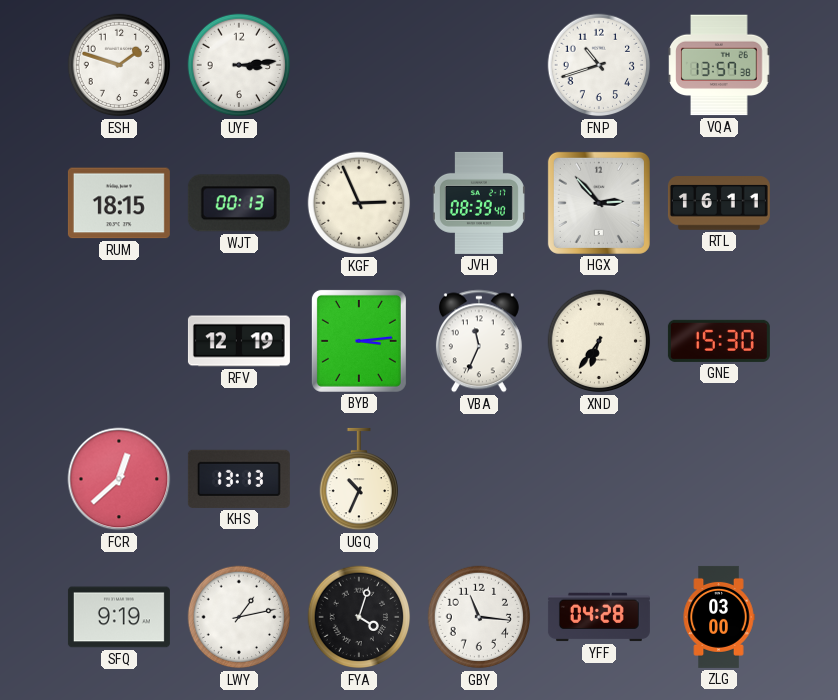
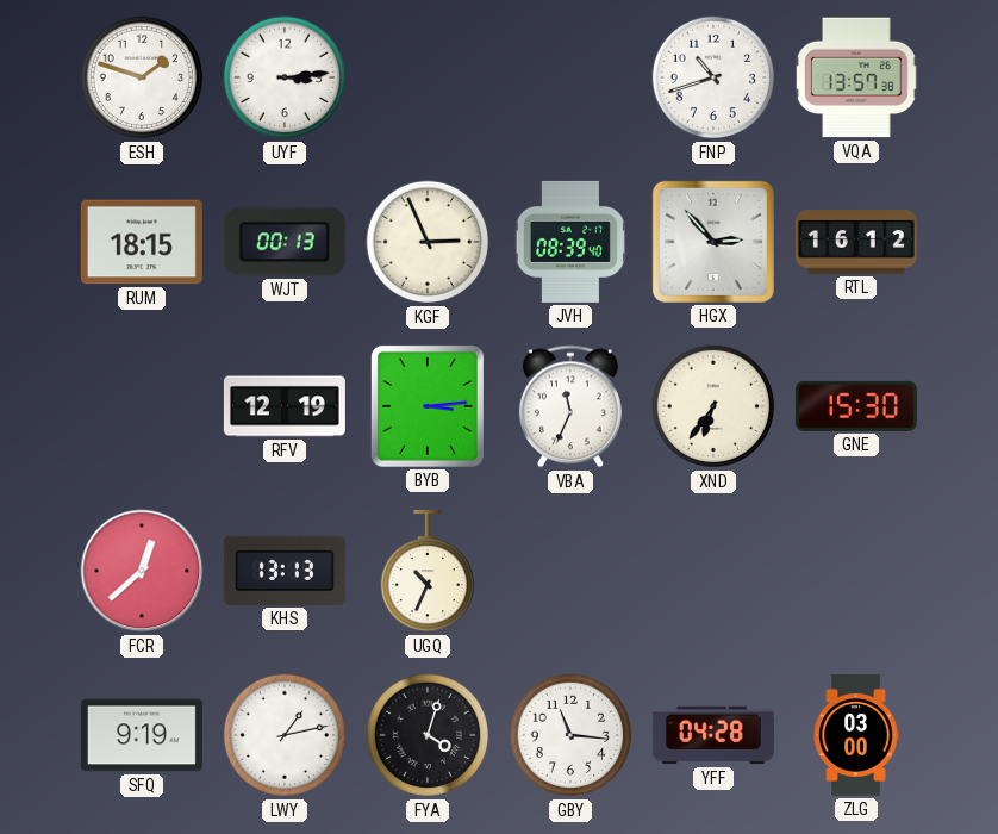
RTL: 16:11 -> 16:12 (856, 242)
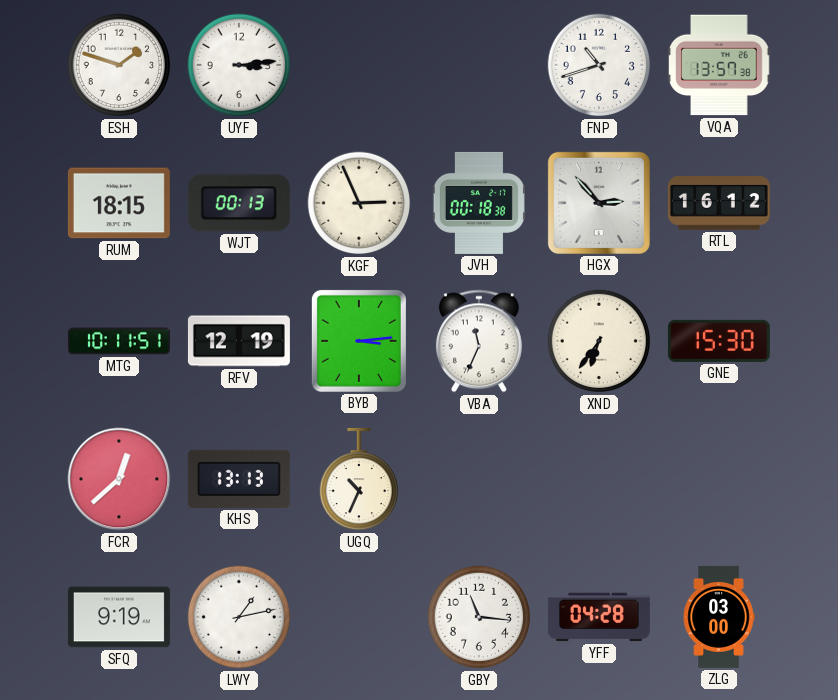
JVH: 08:39 -> 00:18 (479, 203)
MTG: none -> 10:11 (119, 341)
FYA: 4:03 -> none (428, 735)
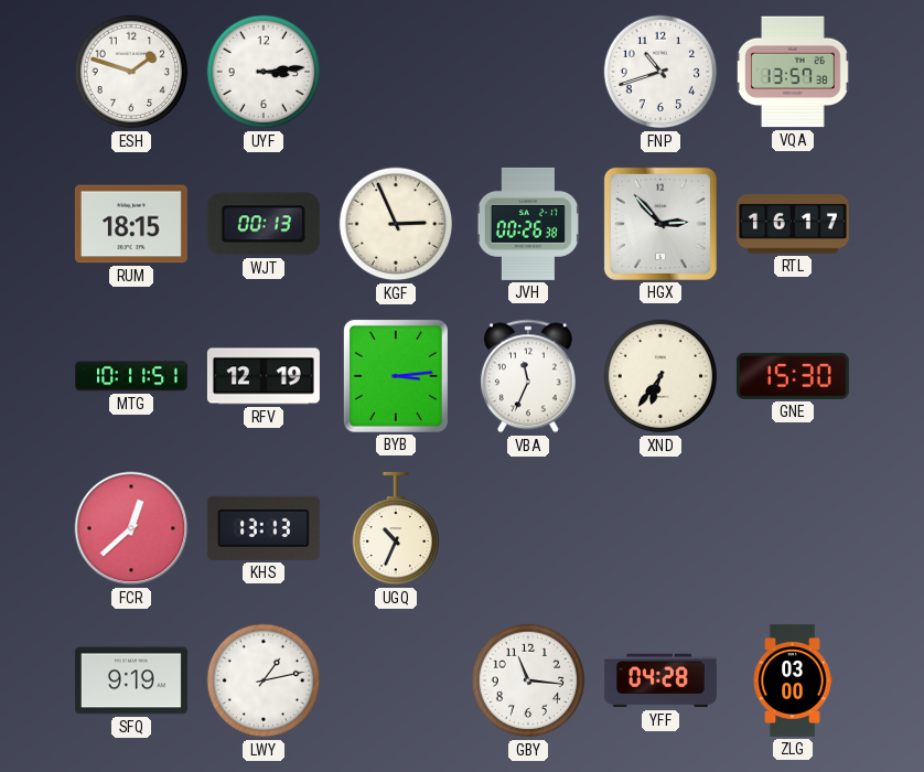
JVH: 00:18 -> 00:26 (528, 224)
RTL: 16:12 -> 16:17 (793, 224)
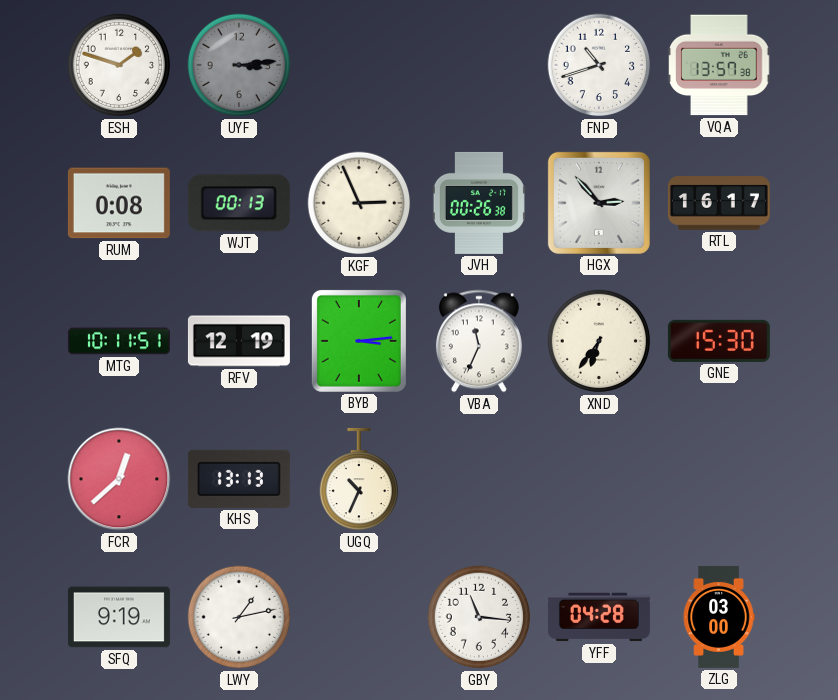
UYF dial: white -> grey (239, 65)
RUM: 18:15 -> 0:08 (119, 203)
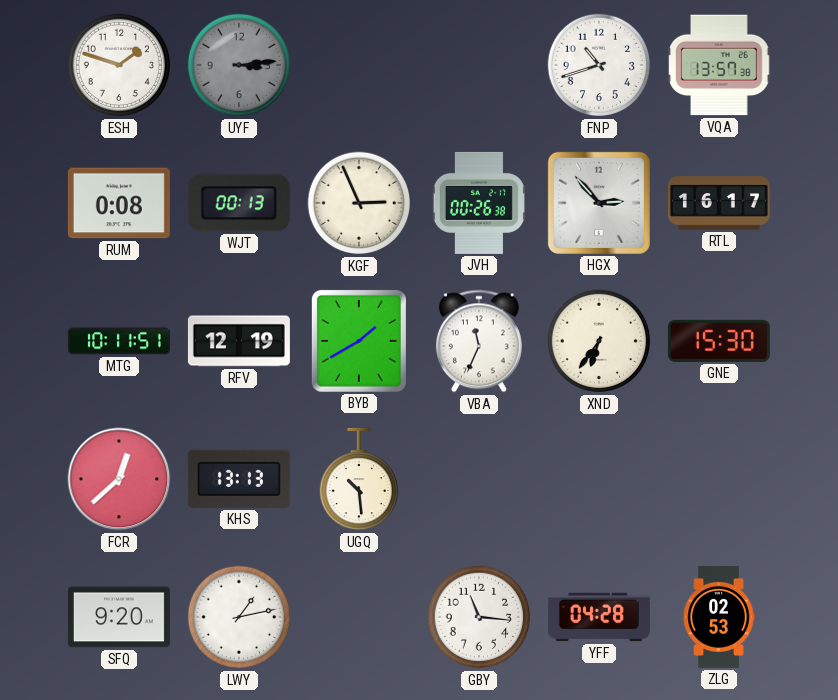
BYB: 3:14 -> 1:40 (359, 341)
UGQ: 10:34 -> 10:29 (358, 479)
SFQ: 9:19 -> 9:20 (119, 617)
ZLG: 03:00 -> 02:53 (719, 617)
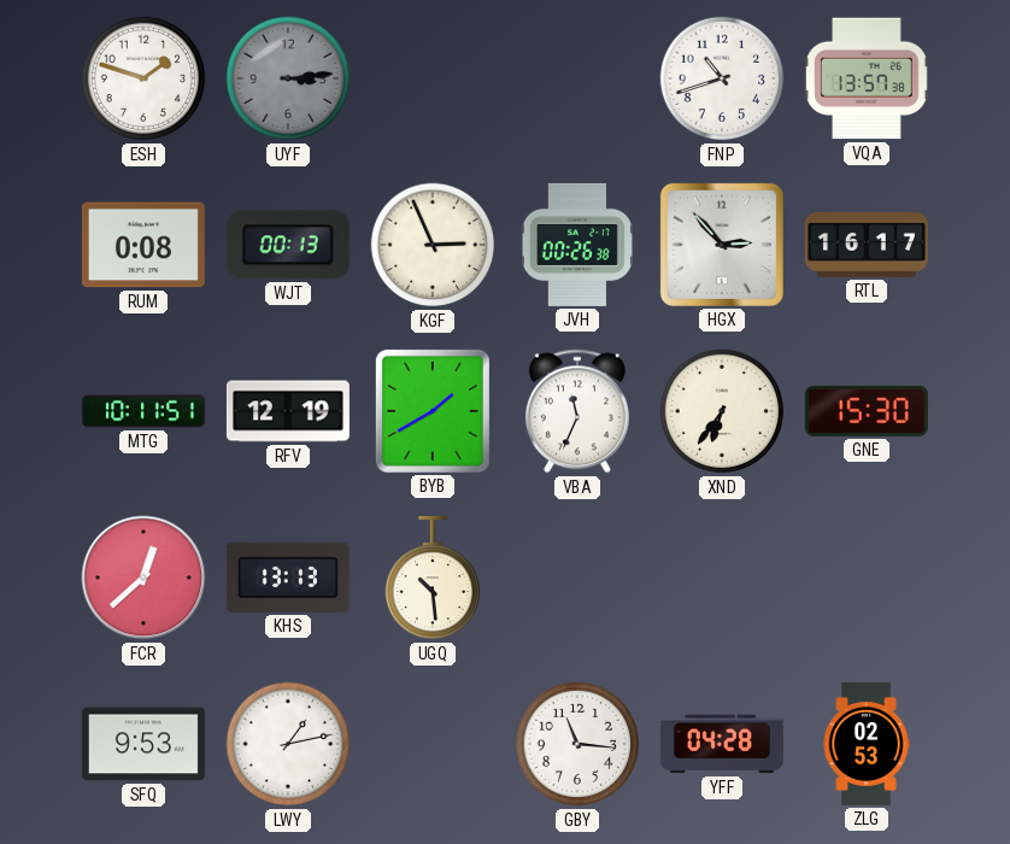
SFQ: 9:20 -> 9:53 (143, 744)
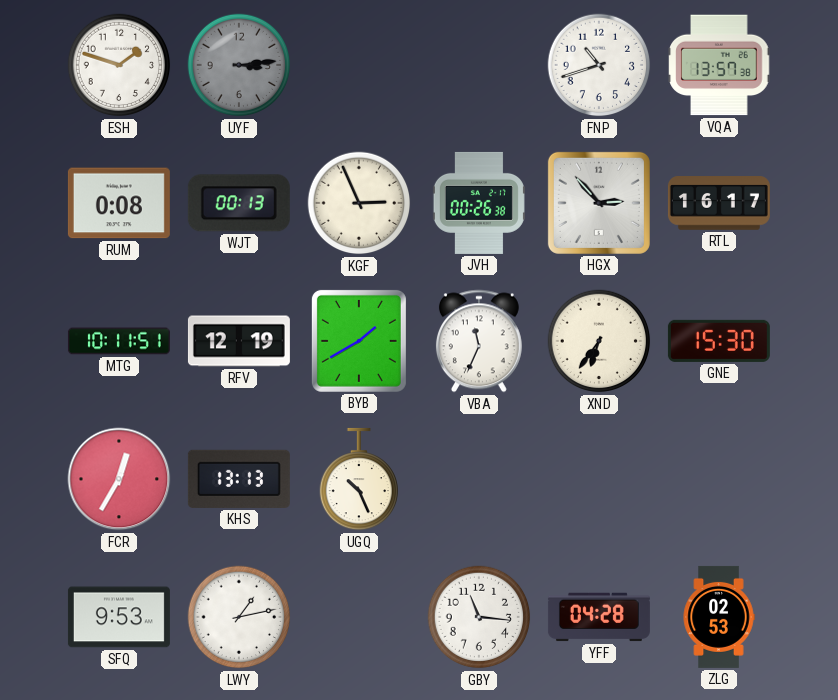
FCR: 12:38 -> 12:35 (119, 479)
UGQ: 10:29 -> 10:26 (358, 479)
